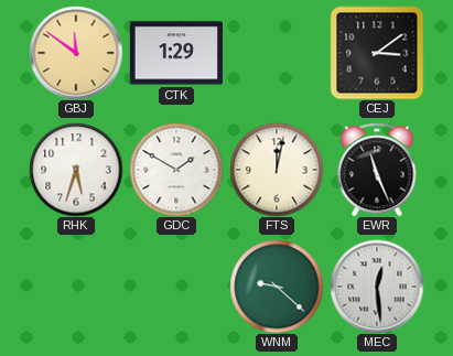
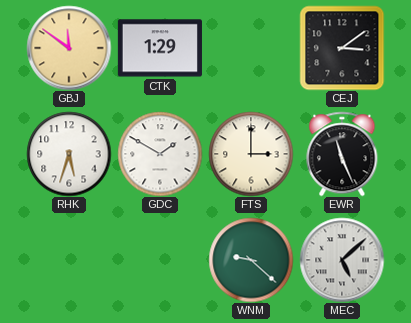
FTS: 12:02 -> 3:00 (251, 154)
MEC: 12:29 -> 5:08 (342, 260)
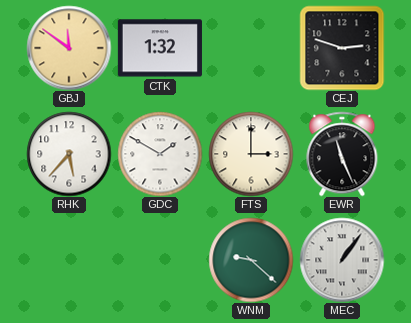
CTK: 1:29 -> 1:32 (160, 48)
CEJ: 3:09 -> 2:48 (342, 48)
RHK: 5:33 -> 5:37 (69, 154)
MEC: 5:08 -> 1:06 (342, 260)
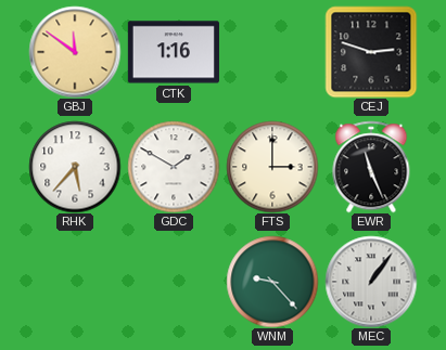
CTK: 1:32 -> 1:16 (174, 52)
WNM: 9:22 -> 9:23 (272, 282)
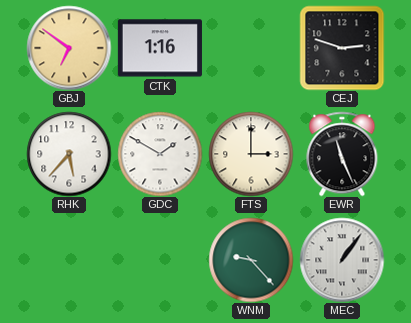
GBJ: 11:51 -> 6:51 (69, 48)
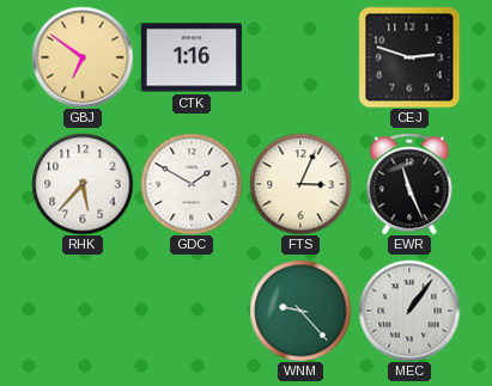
FTS: 3:00 -> 3:04 (300, 184)
